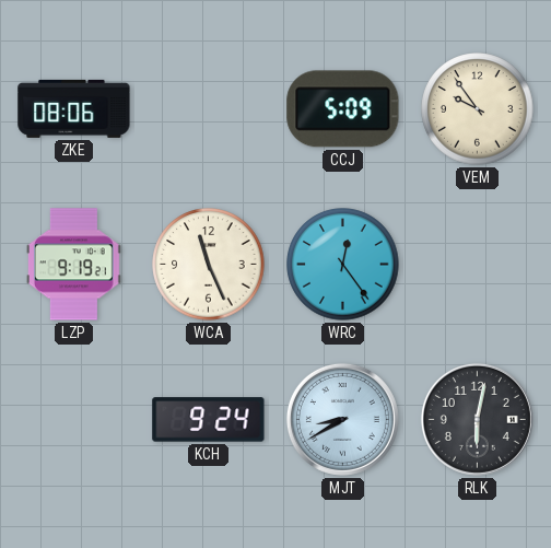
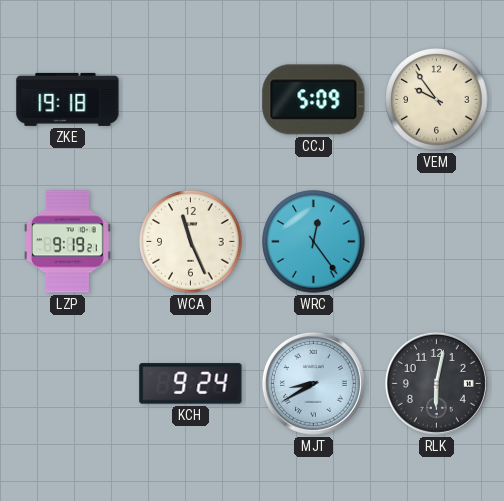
ZKE: 08:06 -> 19:18 (68, 99)
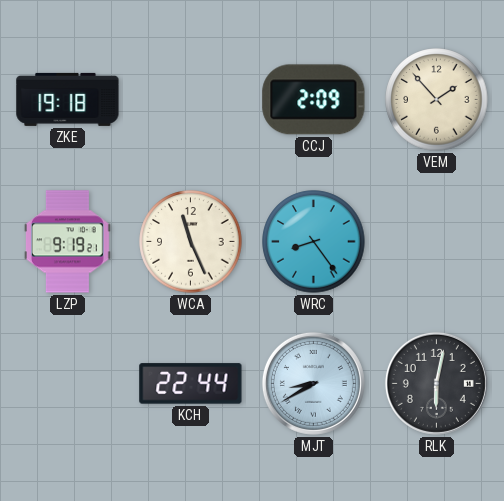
CCJ: 5:09 -> 2:09 (314, 100)
VEM: 9:54 -> 1:53 (437, 100)
WRC: 12:24 -> 8:24 (314, 242)
KCH: 9:24 -> 22:44 (191, 384)
